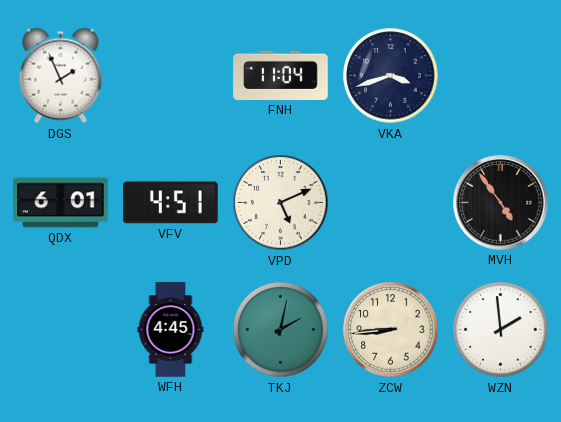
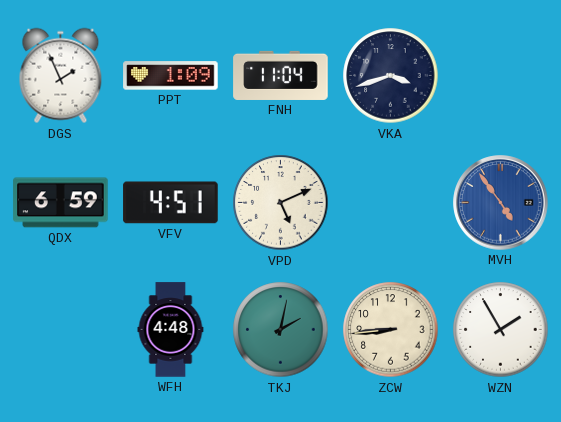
PPT: none -> 1:09 (171, 76)
QDX: 6:01 -> 6:59 (61, 203)
MVH dial: black -> blue (501, 203)
WFH: 4:45 -> 4:48 (171, 330)
WZN: 1:59 -> 1:55 (501, 330)
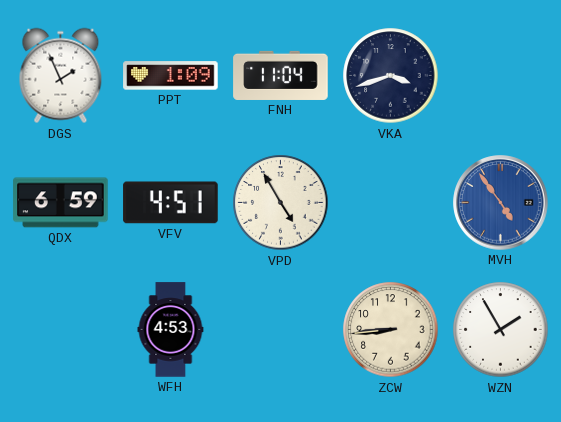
VPD: 5:11 -> 4:55 (281, 203)
WFH: 4:48 -> 4:53 (171, 330)
TKJ: 2:02 -> none (281, 330)
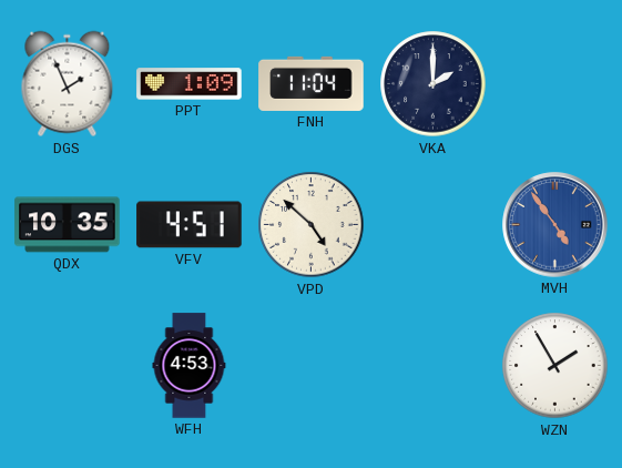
VKA: 3:42 -> 2:00 (434, 84)
QDX: 6:59 -> 10:35 (68, 225)
VPD: 4:55 -> 4:52 (312, 225)
ZCW: 8:44 -> none (391, 330)
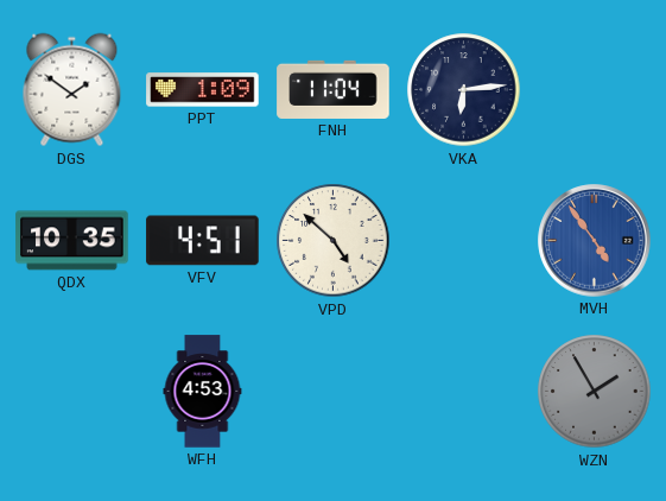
DGS: 1:56 -> 1:51 (72, 90)
VKA: 2:00 -> 6:14 (464, 90)
WZN dial: white -> grey (595, 392)
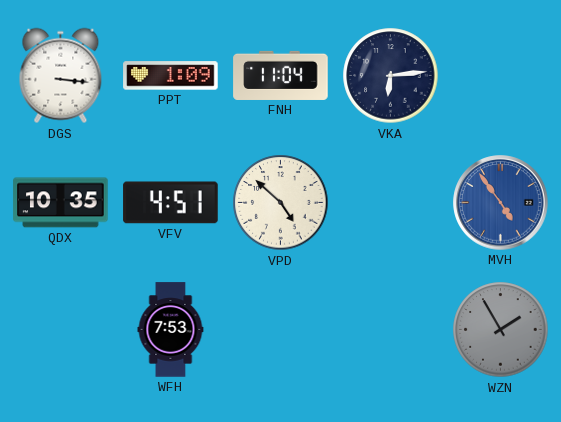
DGS: 1:51 -> 3:16 (61, 76)
WFH: 4:53 -> 7:53 (171, 330)
